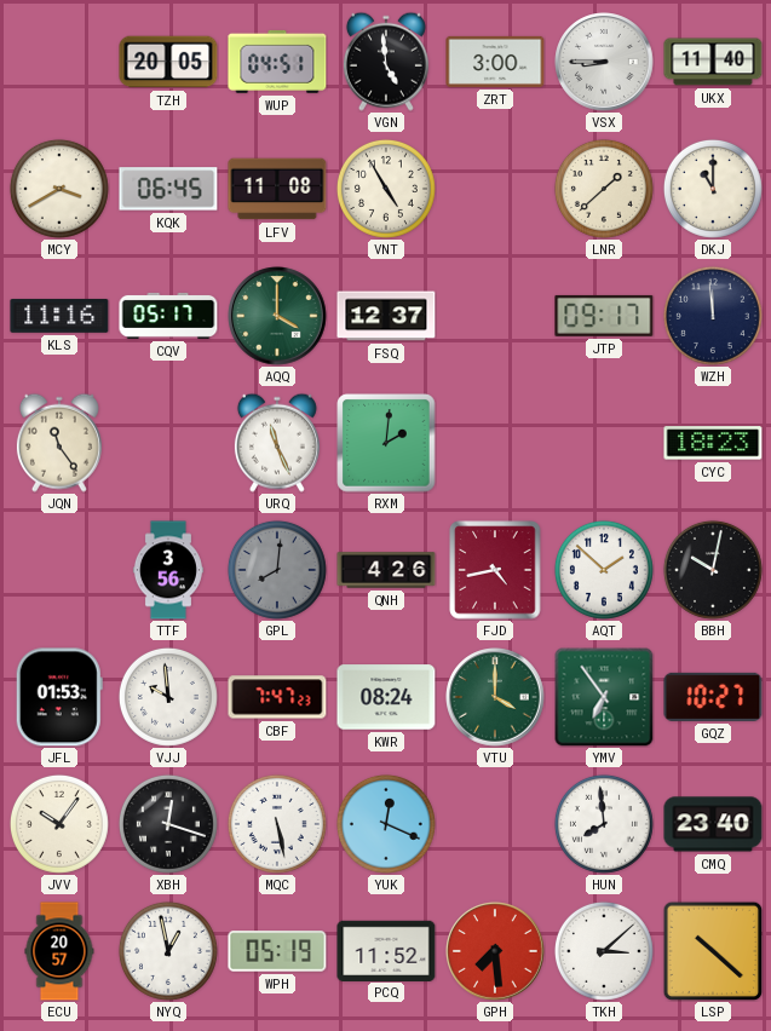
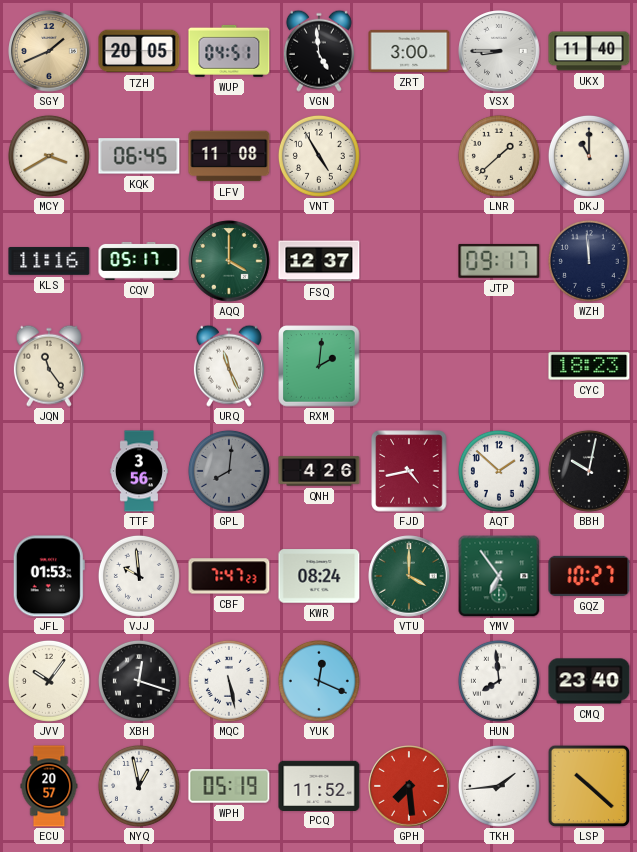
SGY: none -> 1:41 (49, 51)
TKH: 3:08 -> 1:44 (499, 786)
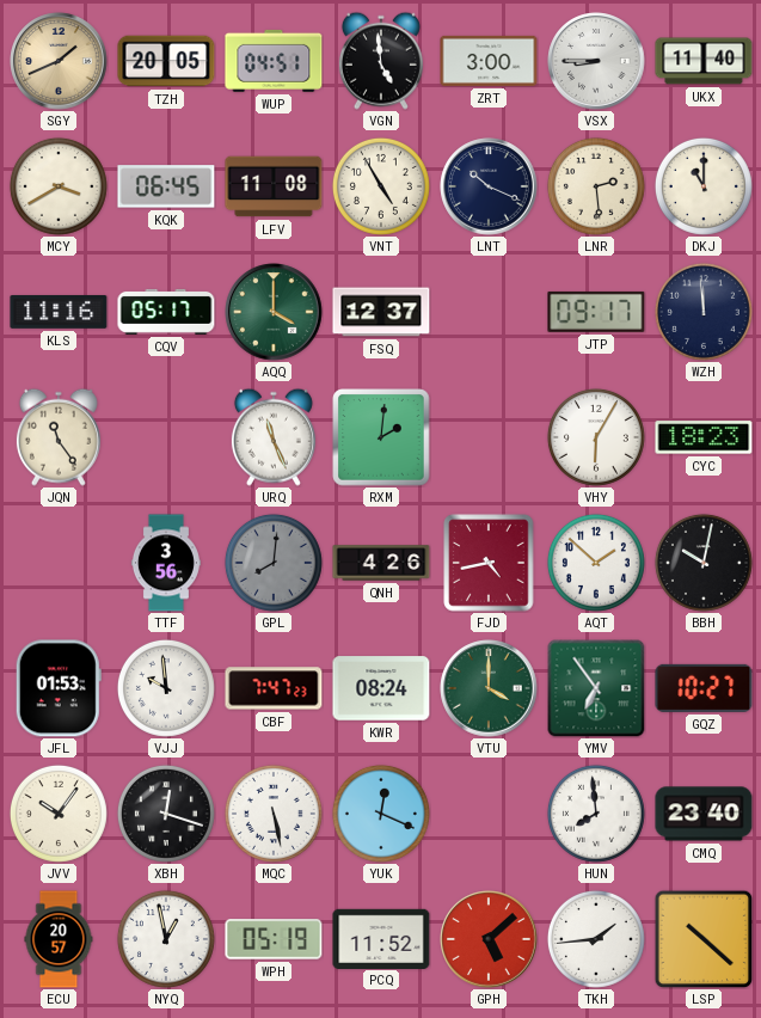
LNT: none -> 10:19 (489, 186)
LNR: 1:38 -> 2:29 (596, 186)
VHY: none -> 6:05 (596, 437)
GPH: 7:29 -> 5:08 (489, 939)
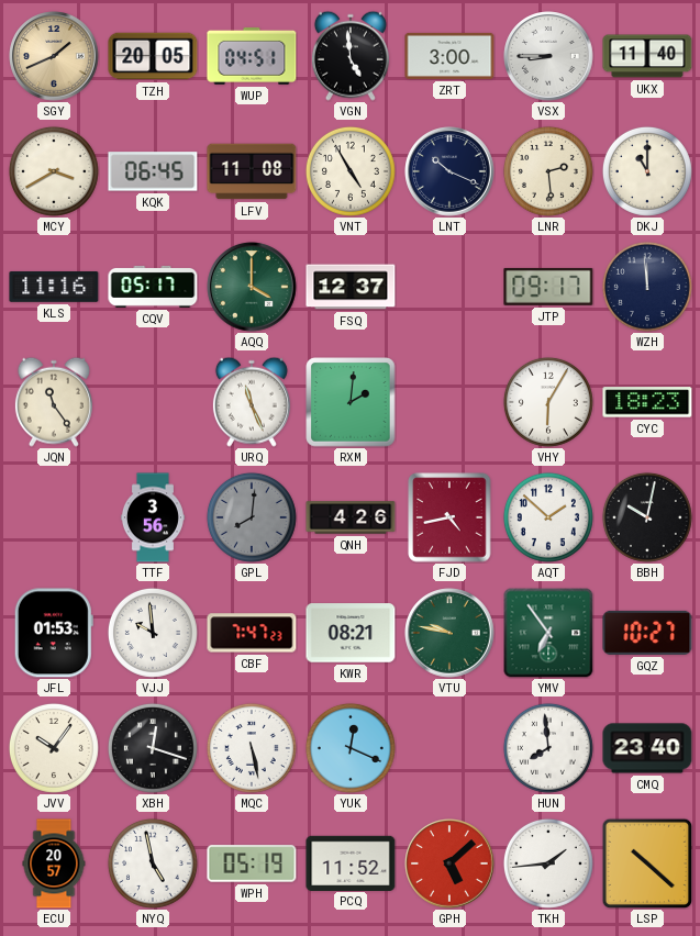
KWR: 08:24 -> 08:21 (351, 633)
VTU: 4:00 -> 9:47 (449, 633)
NYQ: 12:58 -> 4:58 (153, 863)
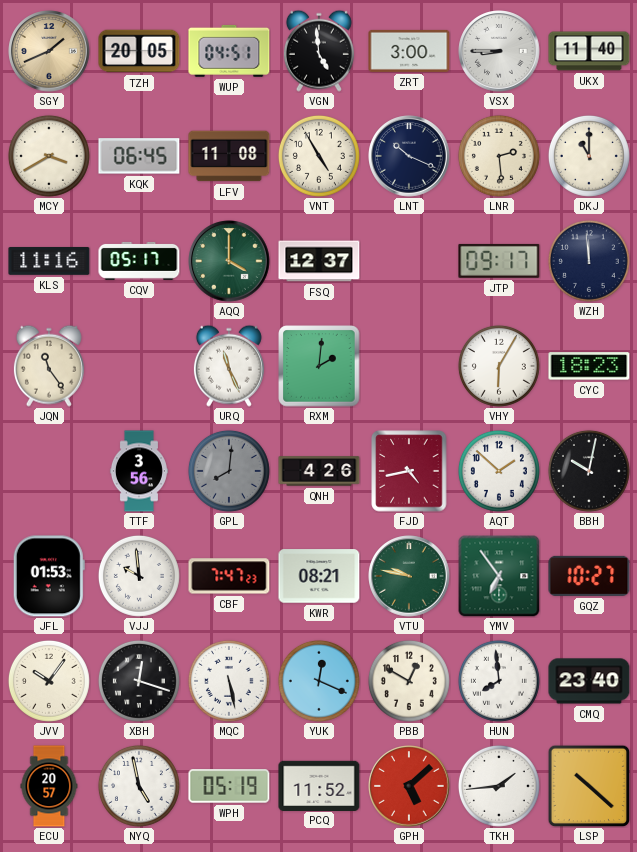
PBB: none -> 12:50 (409, 681)
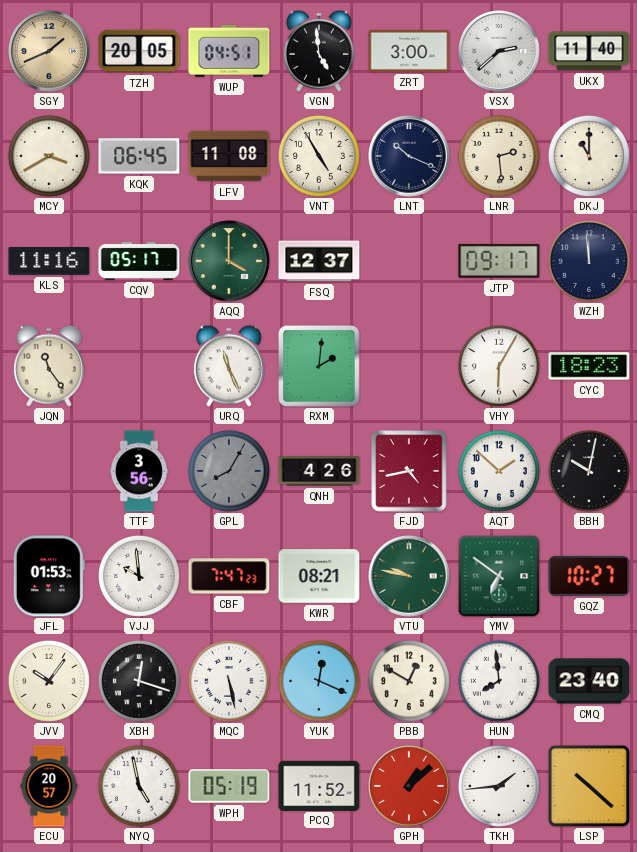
VSX: 8:45 -> 2:38 (499, 51)
GPL: 8:01 -> 8:05 (229, 471)
YMV: 6:54 -> 6:51 (499, 576)
GPH: 5:08 -> 1:08 (409, 786)
